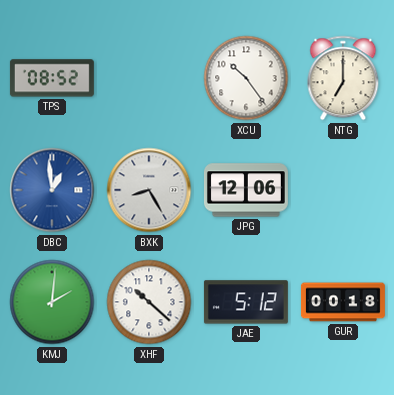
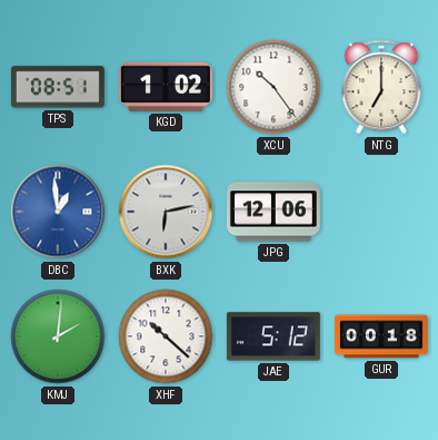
TPS: 08:52 -> 08:51 (58, 87)
KGD: none -> 1:02 (166, 87)
BXK: 8:25 -> 6:13 (166, 212)
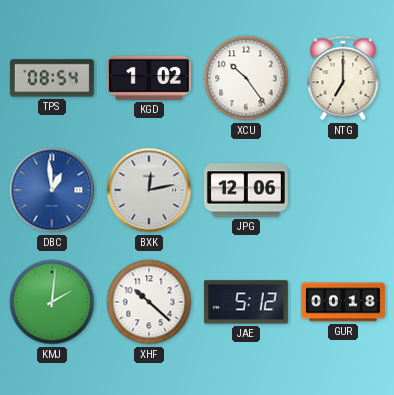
TPS: 08:51 -> 08:54 (52, 78)
BXK: 6:13 -> 12:13 (149, 190)
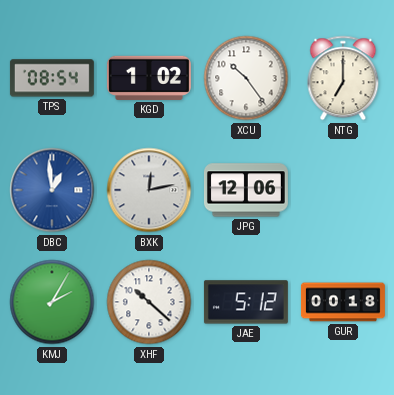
KMJ: 2:01 -> 2:05 (52, 302)
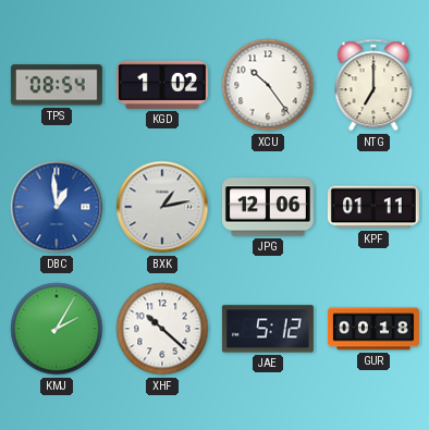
BXK: 12:13 -> 1:13 (162, 207)
KPF: none -> 01:11 (373, 207)
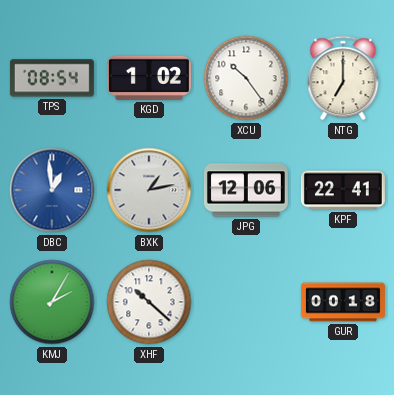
KPF: 01:11 -> 22:41 (343, 190)
JAE: 5:12 -> none (268, 329)
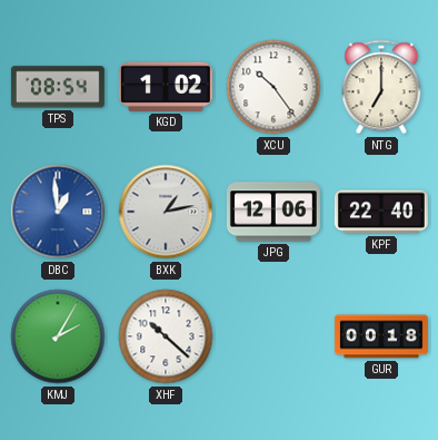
KPF: 22:41 -> 22:40 (381, 212)
